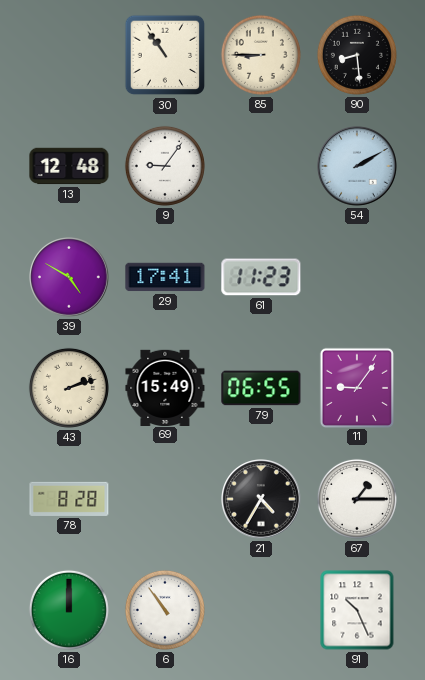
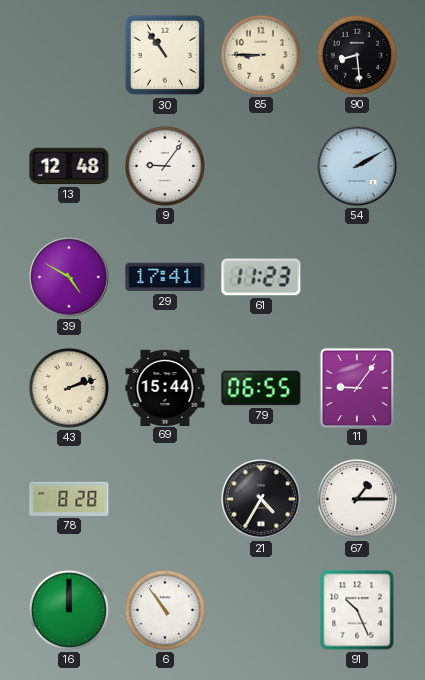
69: 15:49 -> 15:44 (165, 387)
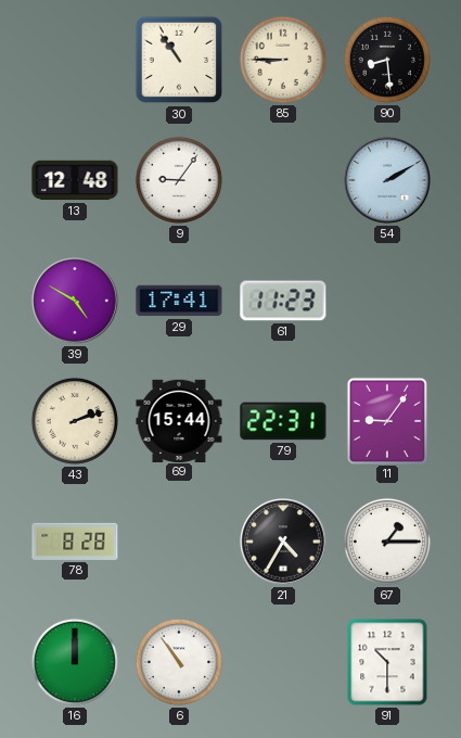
79: 06:55 -> 22:31 (283, 421)
91: 10:26 -> 10:30 (387, 662)
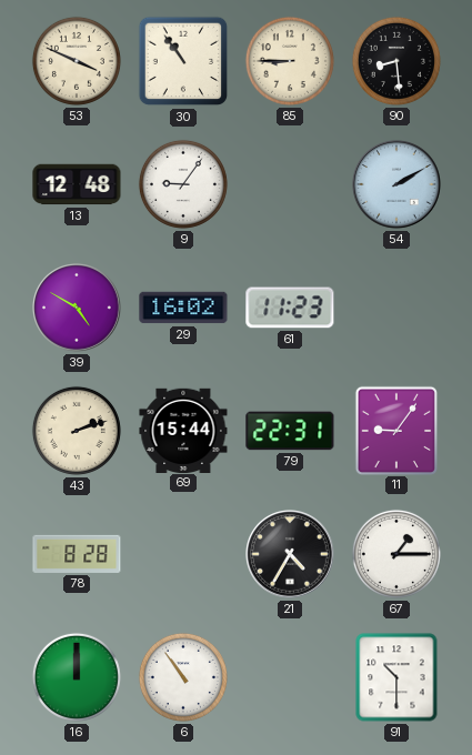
53: none -> 3:49 (77, 61)
29: 17:41 -> 16:02 (183, 308)
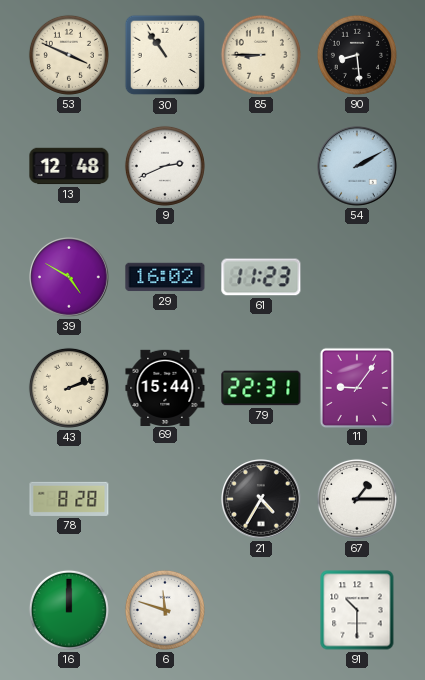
9: 9:06 -> 2:41 (165, 166)
6: 10:54 -> 11:48 (165, 610)
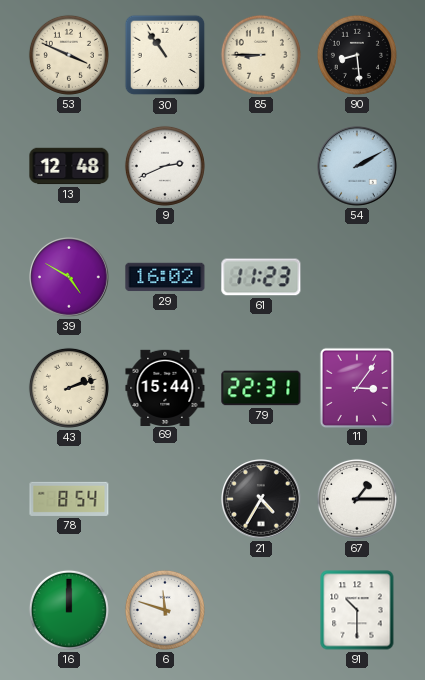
11: 9:06 -> 3:06 (356, 387)
78: 8:28 -> 8:54 (69, 499)
